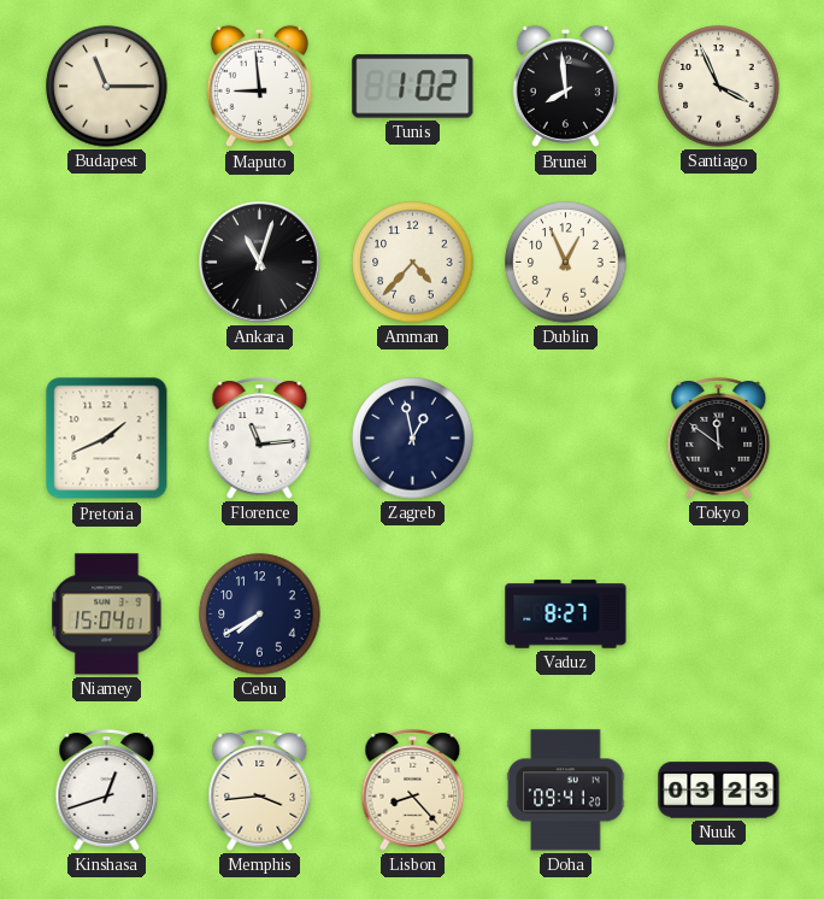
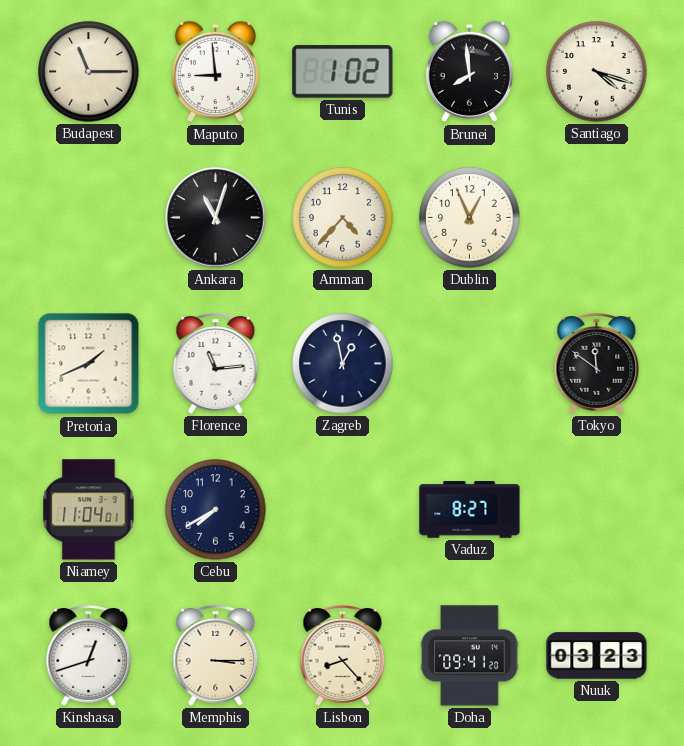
Santiago: 3:56 -> 4:18 (597, 72)
Niamey: 15:04 -> 11:04 (89, 510)
Memphis: 3:44 -> 3:15 (216, 656)
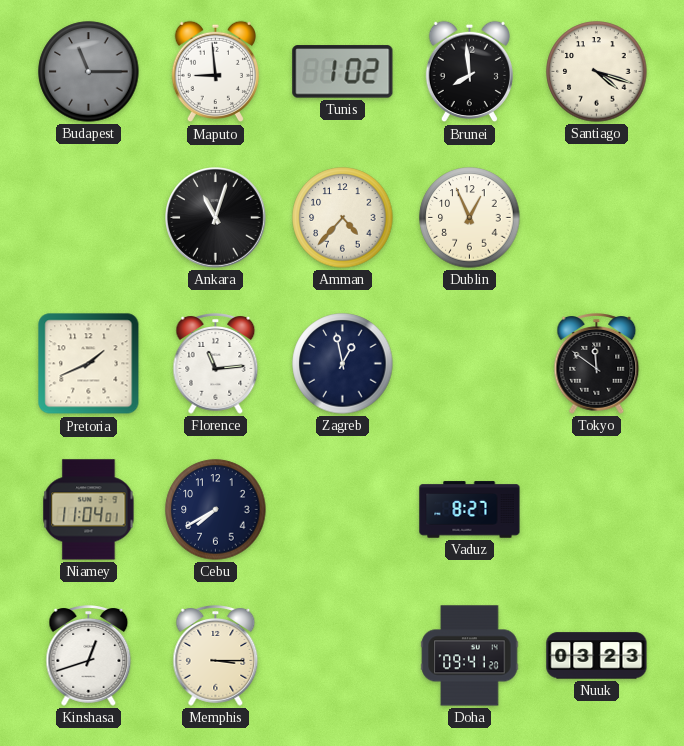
Budapest dial: cream -> grey (89, 72)
Lisbon: 8:23 -> none (343, 656)
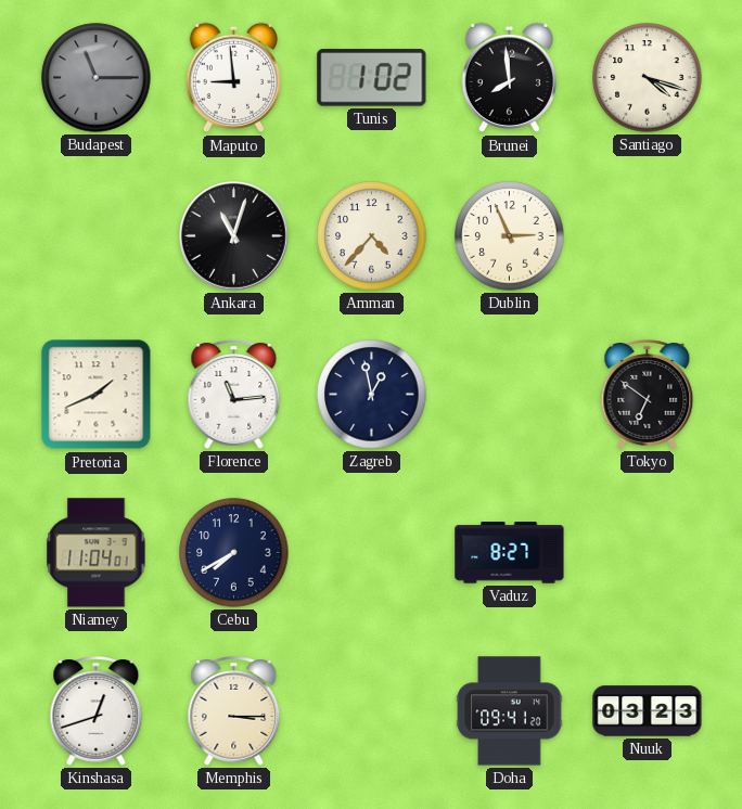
Dublin: 12:56 -> 2:56 (510, 236)
Tokyo: 11:51 -> 6:51 (648, 395)
